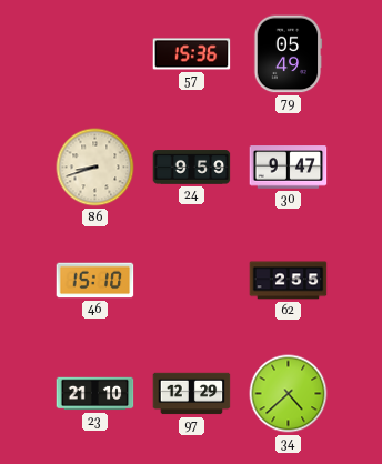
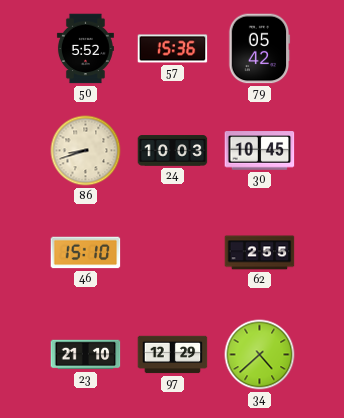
50: none -> 5:52 (85, 49)
79: 05:49 -> 05:42 (259, 49)
24: 9:59 -> 10:03 (173, 151)
30: 9:47 -> 10:45 (260, 151)
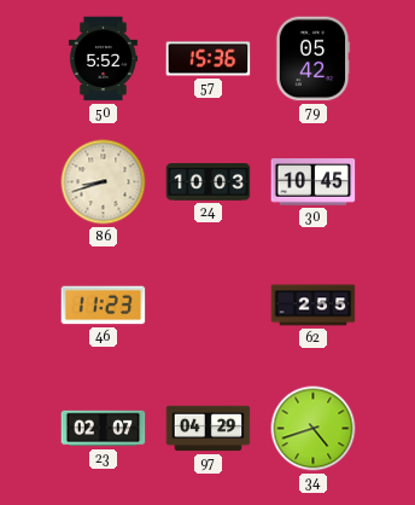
46: 15:10 -> 11:23 (104, 306)
23: 21:10 -> 02:07 (104, 429)
97: 12:29 -> 04:29 (209, 429)
34: 4:38 -> 4:42 (314, 429)
